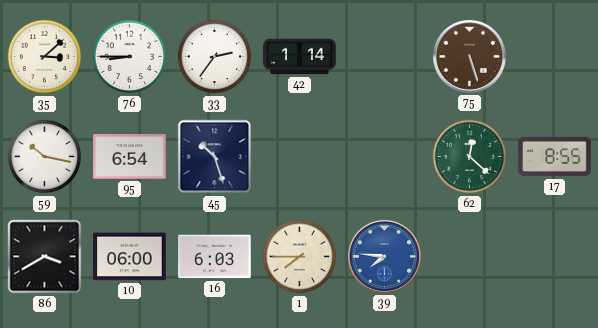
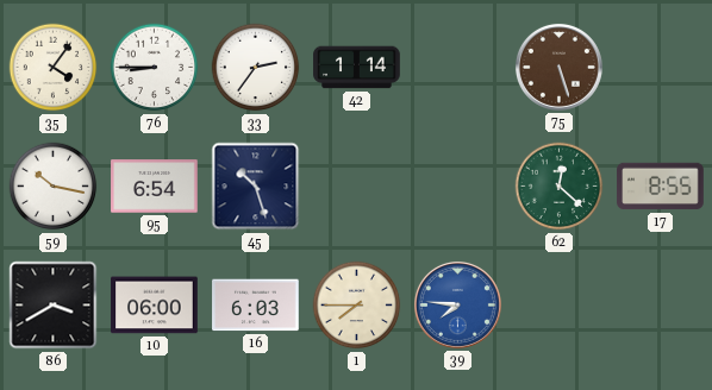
35: 3:08 -> 4:06 (54, 68)
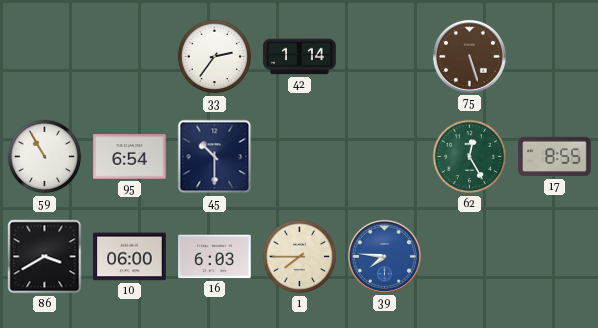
35: 4:06 -> none (54, 68)
76: 8:45 -> none (155, 68)
59: 10:17 -> 10:55 (45, 157)
45: 10:27 -> 10:30 (215, 157)
62: 12:22 -> 12:25 (470, 157)
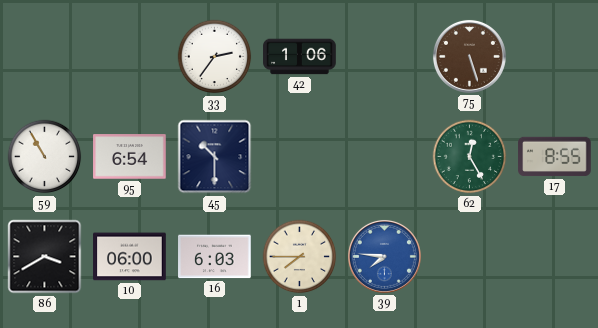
42: 1:14 -> 1:06 (300, 57)
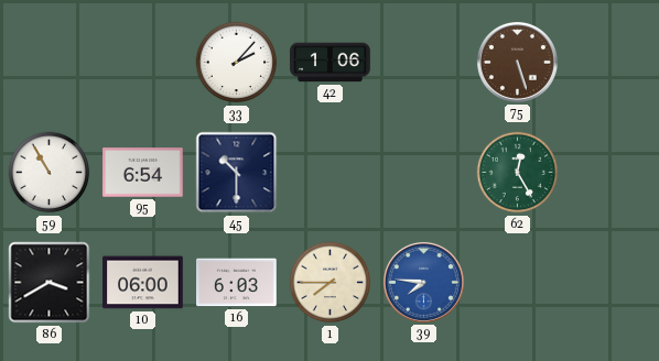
33: 2:36 -> 2:07 (237, 63)
17: 8:55 -> none (555, 157)
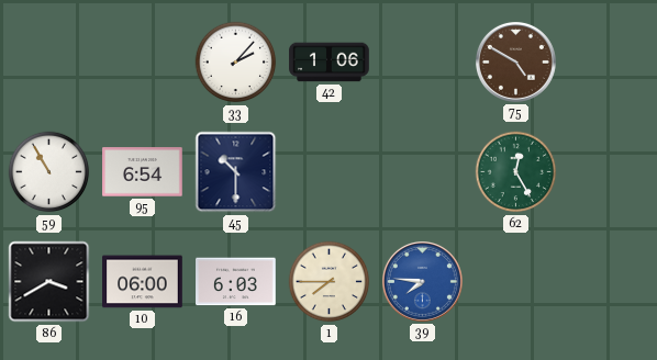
75: 5:27 -> 4:50 (515, 61)
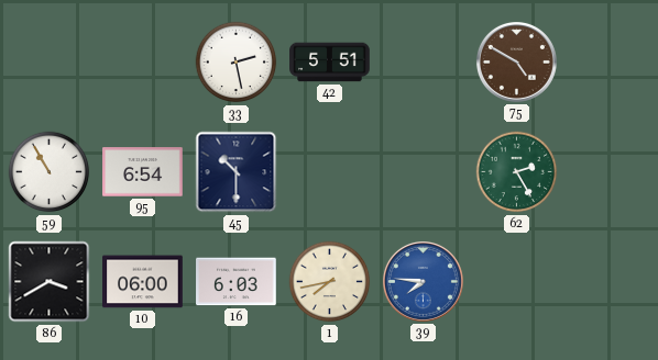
33: 2:07 -> 2:28 (237, 63)
42: 1:06 -> 5:51 (330, 63)
62: 12:25 -> 2:25 (517, 172)
1: 7:45 -> 7:43 (330, 282)
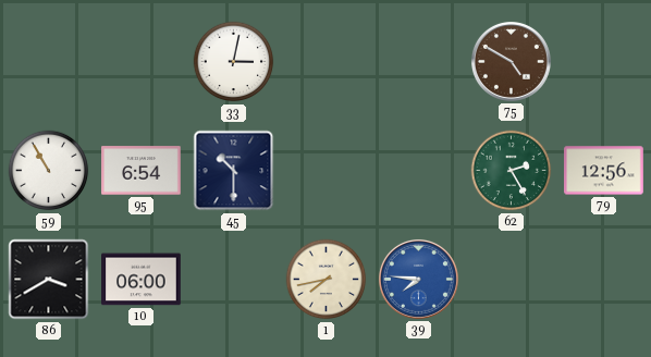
33: 2:28 -> 3:02 (234, 62)
42: 5:51 -> none (330, 63)
79: none -> 12:56 (604, 171)
16: 6:03 -> none (237, 282)
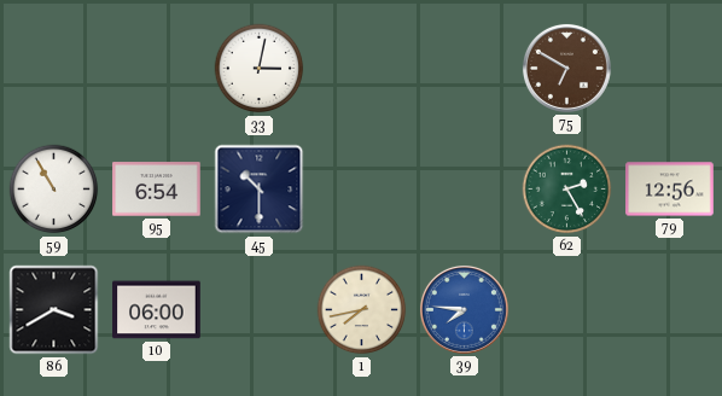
75: 4:50 -> 6:50 (566, 68)
